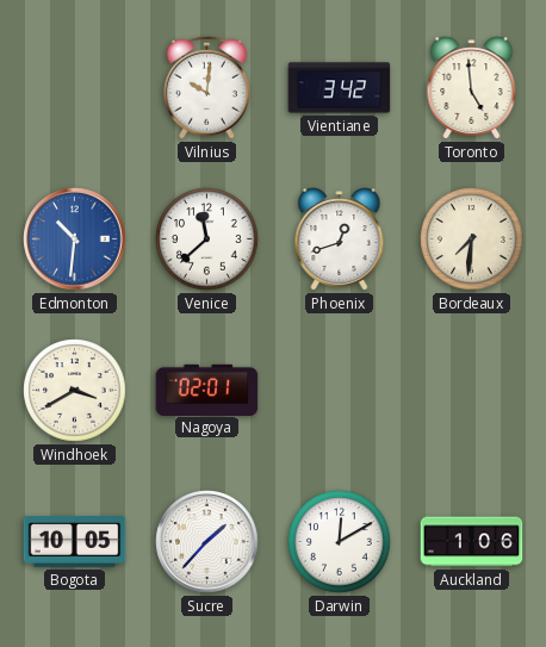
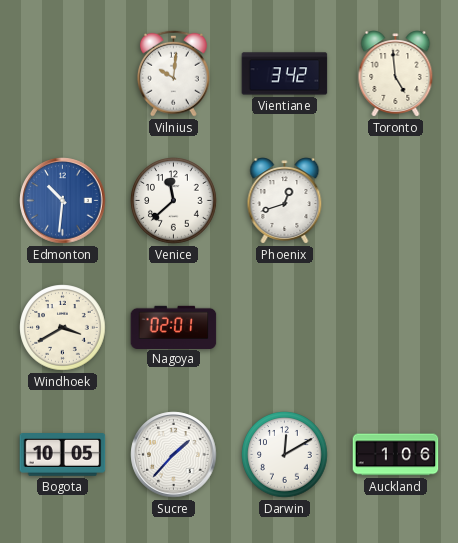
Bordeaux: 7:31 -> none (472, 239)
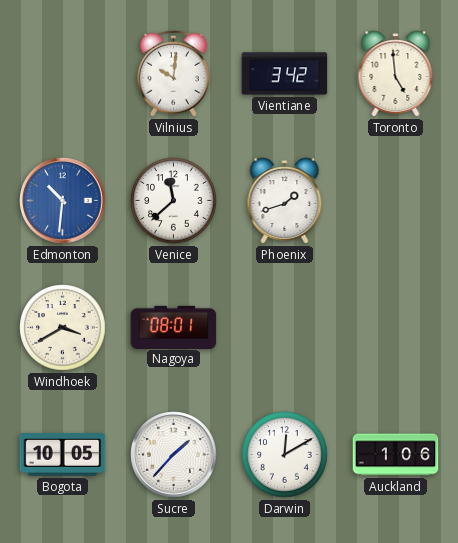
Phoenix: 12:42 -> 1:42 (285, 201)
Nagoya: 02:01 -> 08:01 (174, 327)
